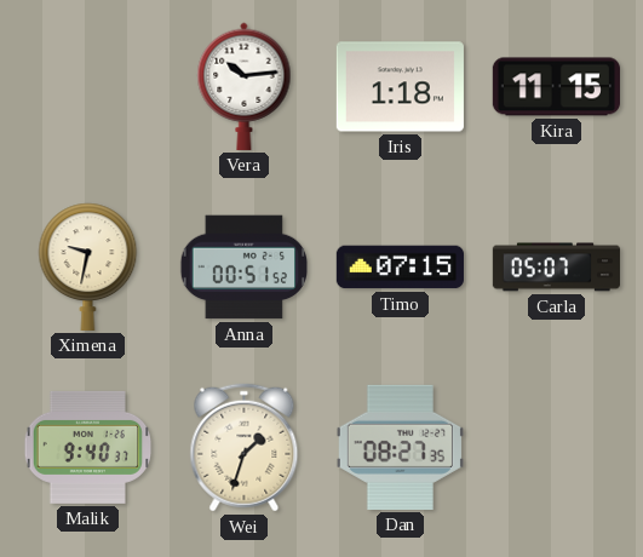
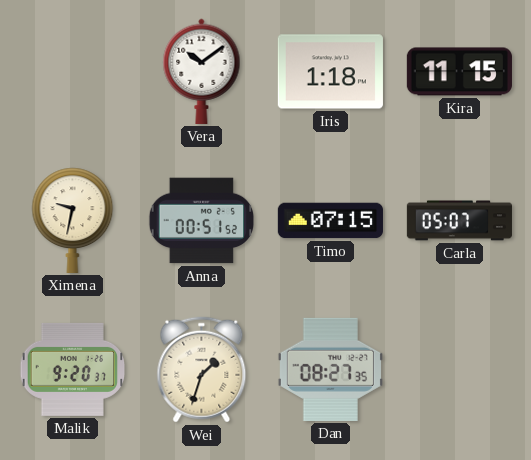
Vera: 10:14 -> 10:09 (202, 71)
Malik: 9:40 -> 9:20 (73, 369)
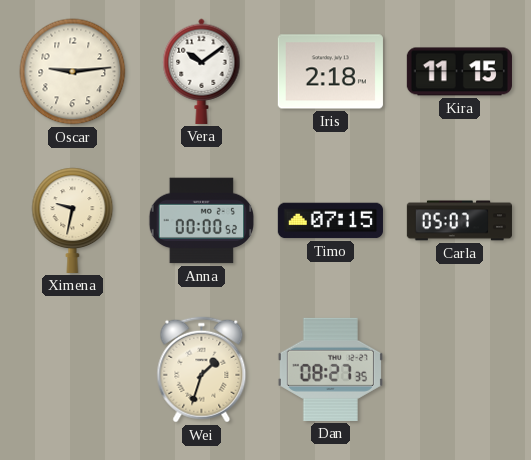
Oscar: none -> 9:14 (73, 72)
Iris: 1:18 -> 2:18 (330, 72)
Anna: 00:51 -> 00:00 (202, 221)
Malik: 9:20 -> none (73, 369)
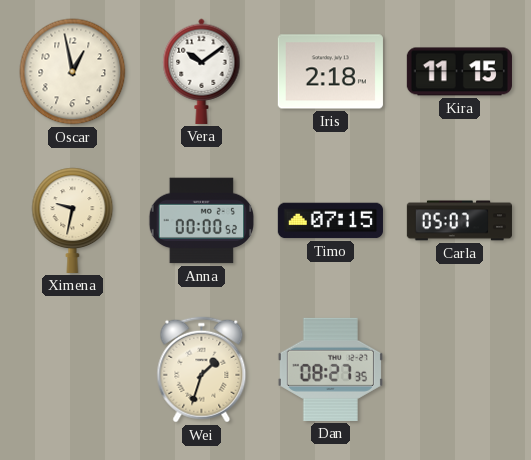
Oscar: 9:14 -> 12:58 (73, 72)
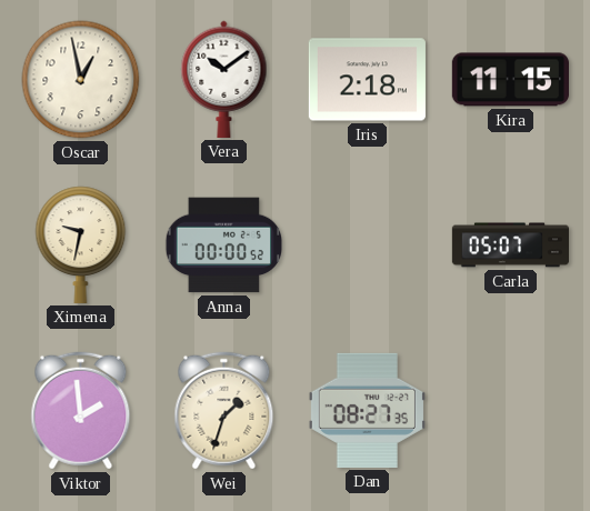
Timo: 07:15 -> none (330, 221)
Viktor: none -> 1:59 (81, 411)
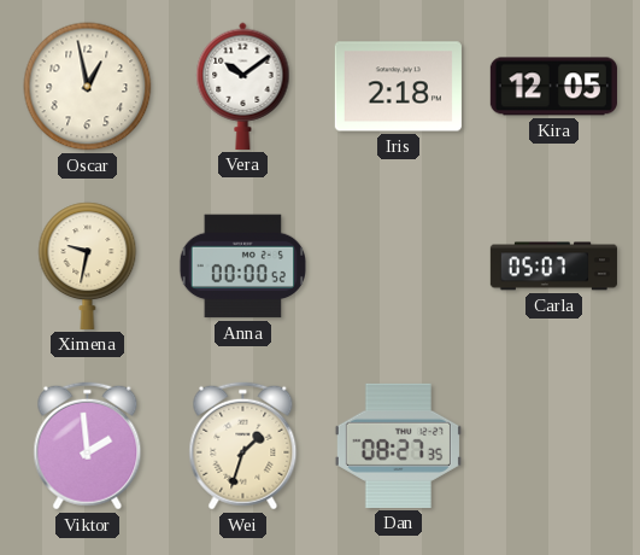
Kira: 11:15 -> 12:05 (553, 87)
